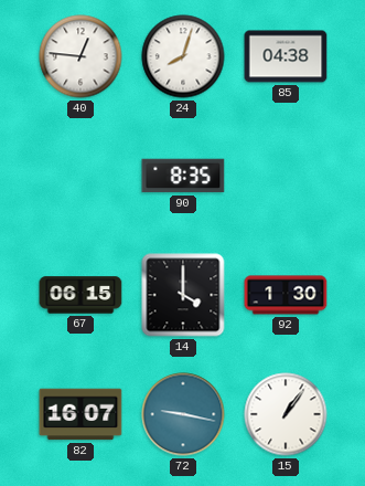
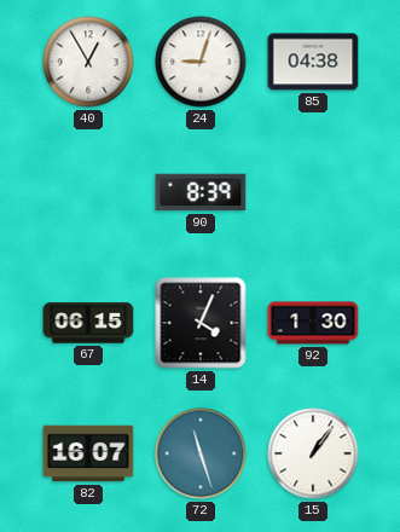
40: 12:46 -> 12:55 (88, 62)
24: 8:03 -> 9:03 (201, 62)
90: 8:35 -> 8:39 (201, 192)
14: 4:00 -> 4:04 (201, 323)
72: 9:17 -> 11:27 (201, 453)
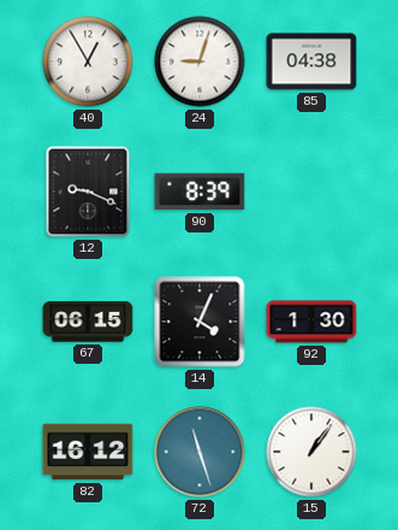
12: none -> 9:19 (88, 192)
82: 16:07 -> 16:12 (88, 452)
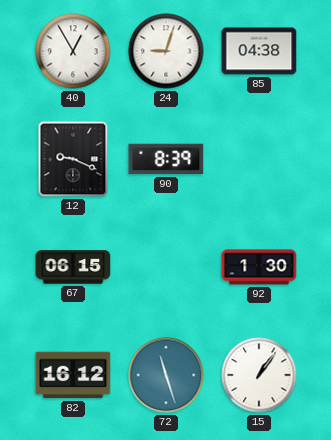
14: 4:04 -> none (200, 322)
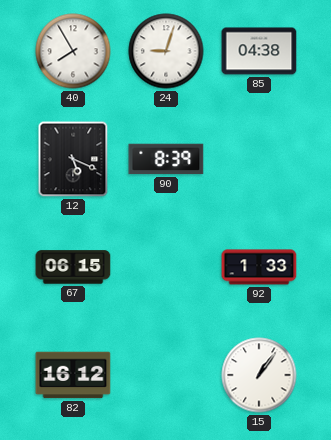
40: 12:55 -> 7:55 (73, 51)
12: 9:19 -> 5:19 (73, 159)
92: 1:30 -> 1:33 (259, 267)
72: 11:27 -> none (166, 375)
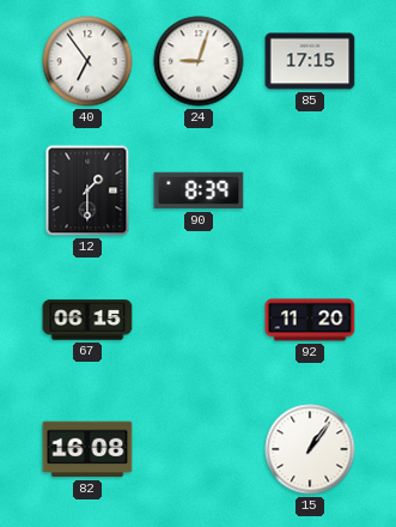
40: 7:55 -> 6:54 (87, 61)
85: 04:38 -> 17:15 (310, 61)
12: 5:19 -> 1:30 (87, 190)
92: 1:33 -> 11:20 (310, 320)
82: 16:12 -> 16:08 (87, 449)
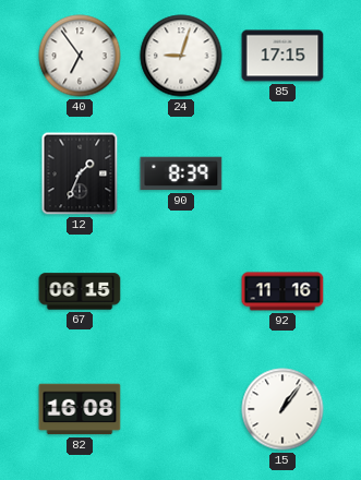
12: 1:30 -> 1:34 (80, 173)
92: 11:20 -> 11:16 (282, 291)
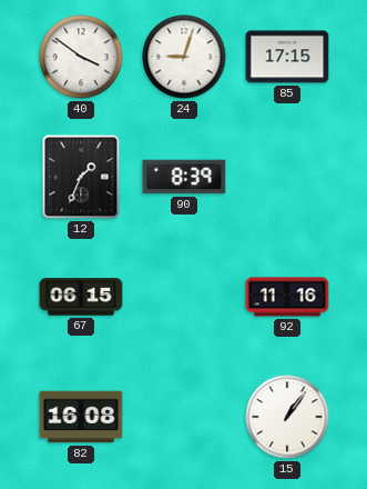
40: 6:54 -> 3:51 (81, 57)
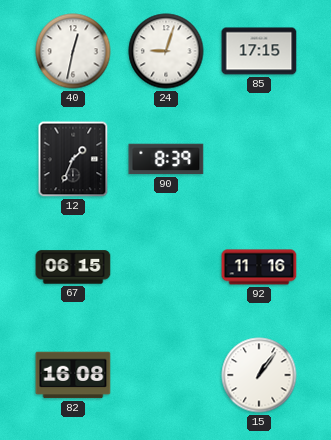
40: 3:51 -> 12:32 (73, 51)
